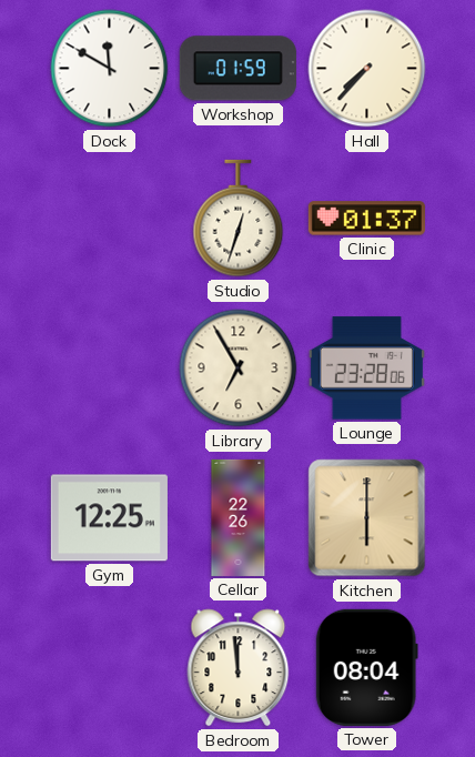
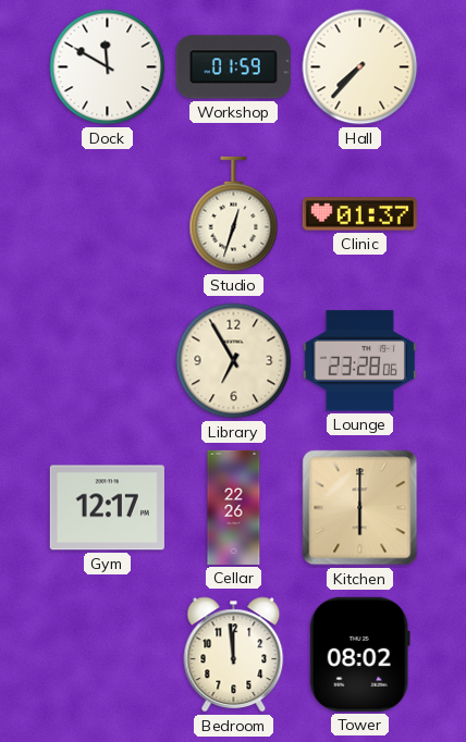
Gym: 12:25 -> 12:17 (107, 508)
Tower: 08:04 -> 08:02 (359, 654)
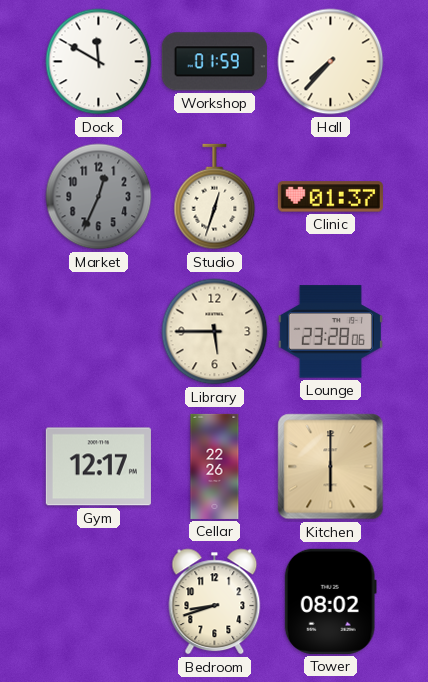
Market: none -> 12:34 (99, 197)
Library: 6:55 -> 5:45 (215, 332)
Bedroom: 11:59 -> 8:42 (215, 602)
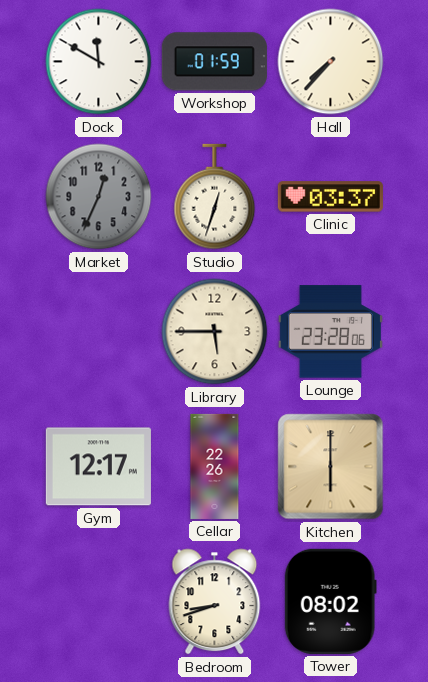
Clinic: 01:37 -> 03:37 (330, 197)
